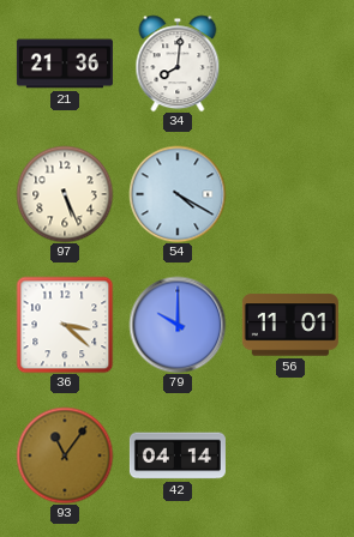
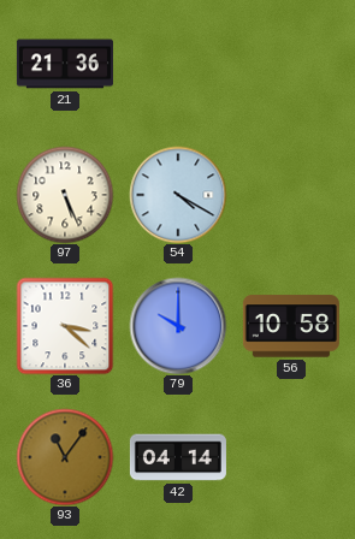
34: 8:01 -> none (178, 64)
56: 11:01 -> 10:58 (291, 326)
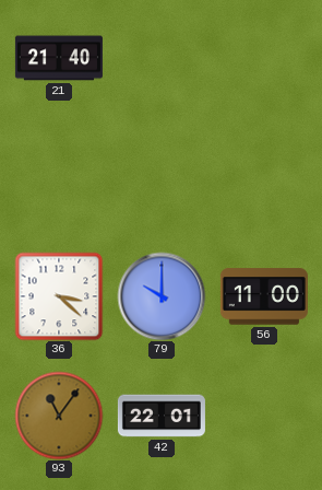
21: 21:36 -> 21:40 (59, 58)
97: 5:26 -> none (65, 195)
54: 4:20 -> none (178, 195)
56: 10:58 -> 11:00 (264, 296)
42: 04:14 -> 22:01 (162, 416)
